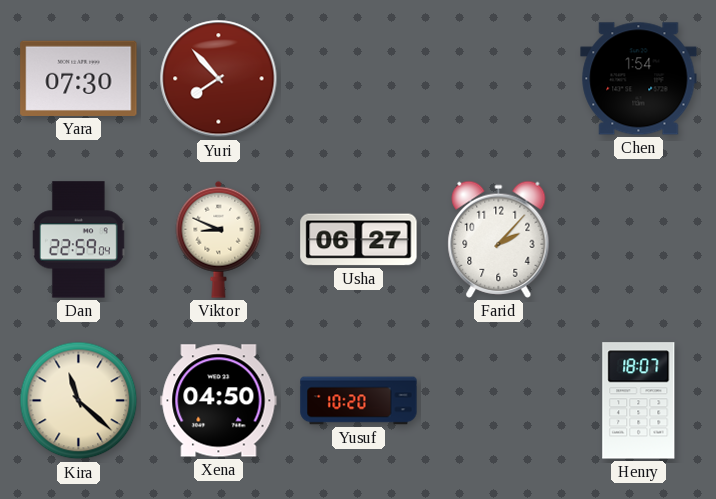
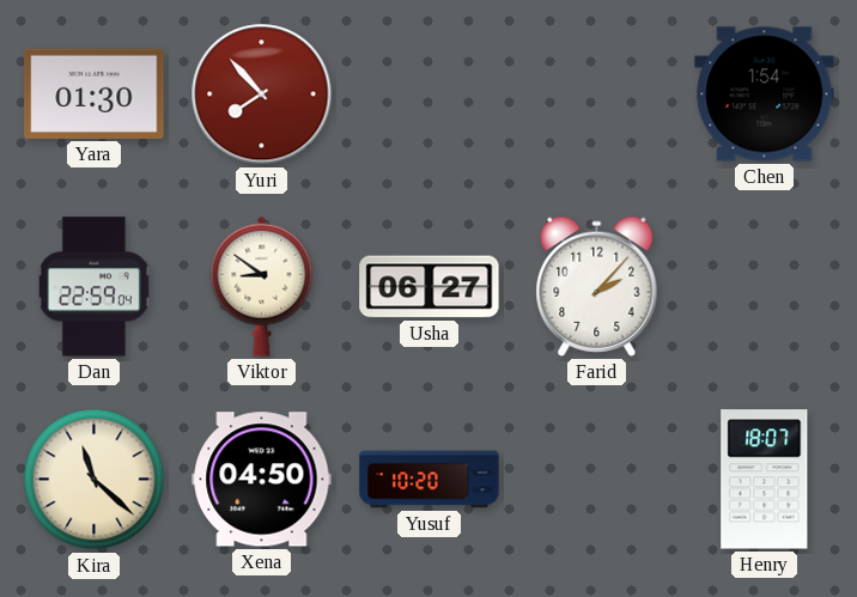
Yara: 07:30 -> 01:30 (95, 93)
Viktor: 8:49 -> 8:51 (262, 286)
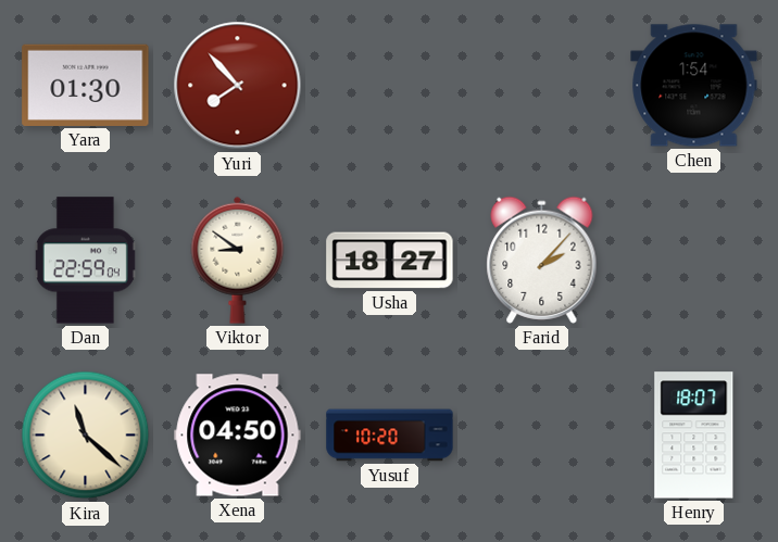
Usha: 06:27 -> 18:27 (390, 261)
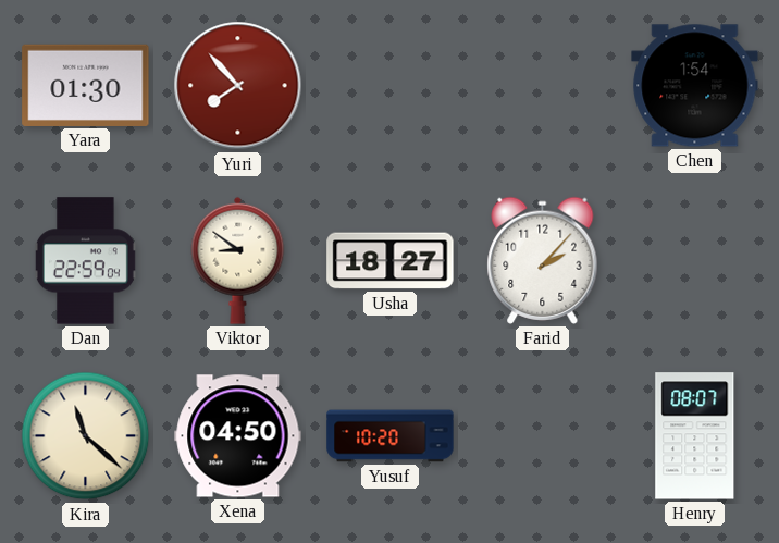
Henry: 18:07 -> 08:07 (695, 436)
